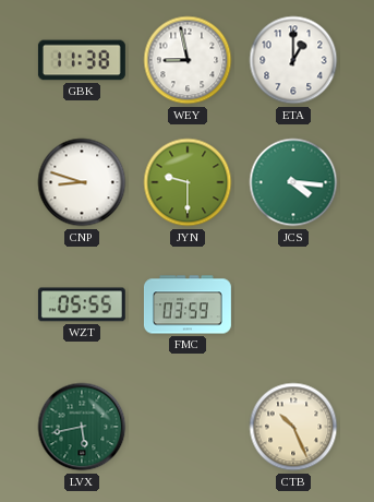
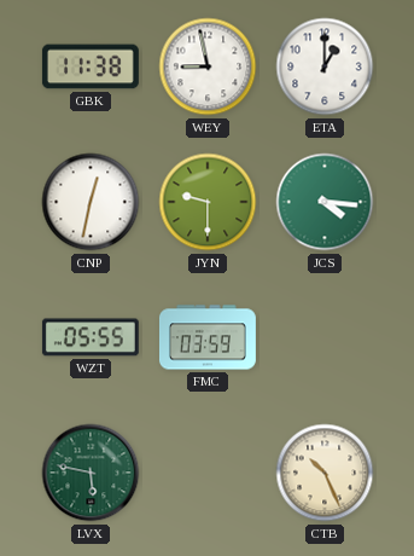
CNP: 8:48 -> 12:32 (91, 202)
LVX: 5:43 -> 5:47 (91, 473)
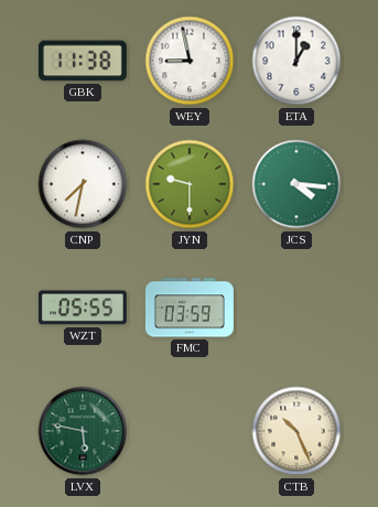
CNP: 12:32 -> 7:32 (83, 184)
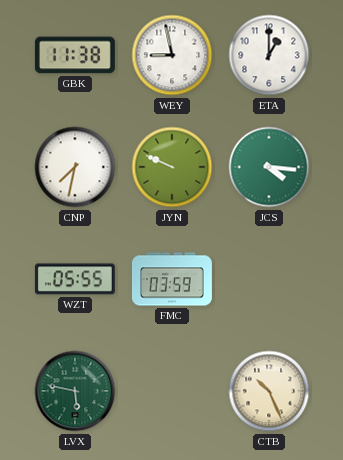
JYN: 9:30 -> 9:49 (172, 167)
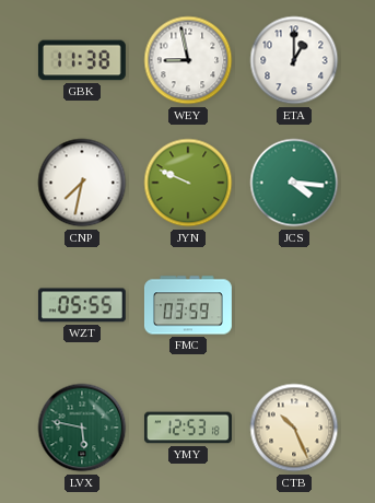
YMY: none -> 12:53 (188, 428)
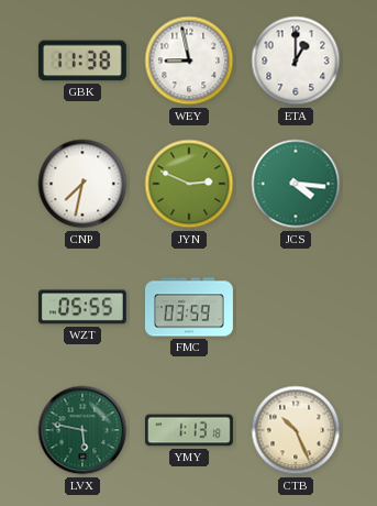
JYN: 9:49 -> 2:49 (189, 184)
YMY: 12:53 -> 1:13 (189, 430)
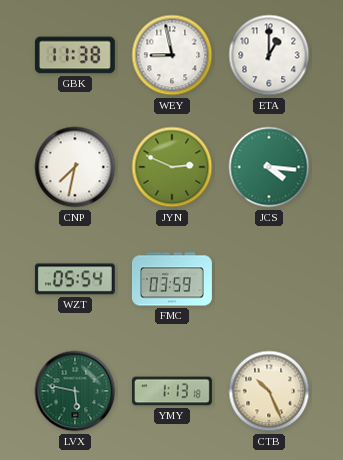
WZT: 05:55 -> 05:54 (75, 279)
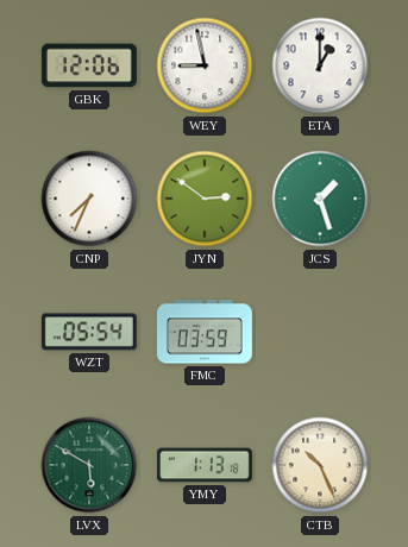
GBK: 11:38 -> 12:06 (89, 65)
CNP: 7:32 -> 7:34 (89, 199)
JYN: 2:49 -> 2:51 (205, 199)
JCS: 4:16 -> 1:27 (320, 199)
LVX: 5:47 -> 5:50 (89, 465)
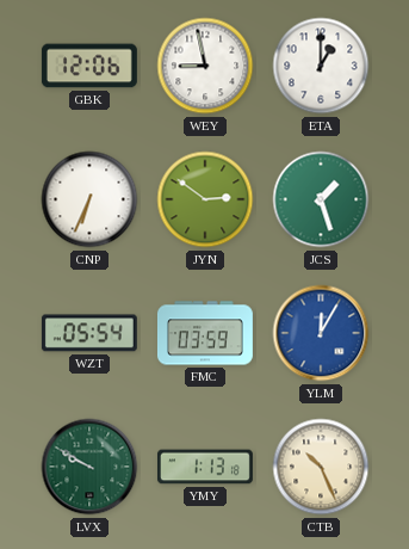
CNP: 7:34 -> 6:34 (89, 199)
YLM: none -> 12:05 (321, 333)
LVX: 5:50 -> 9:50 (89, 467)
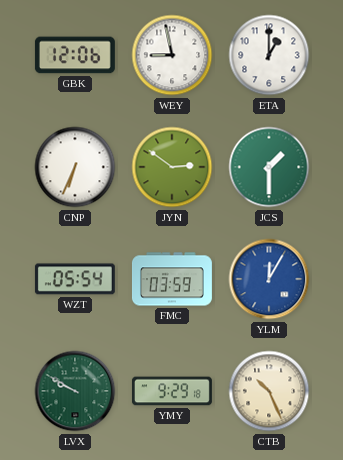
JCS: 1:27 -> 1:30 (269, 167)
YMY: 1:13 -> 9:29 (172, 391)
